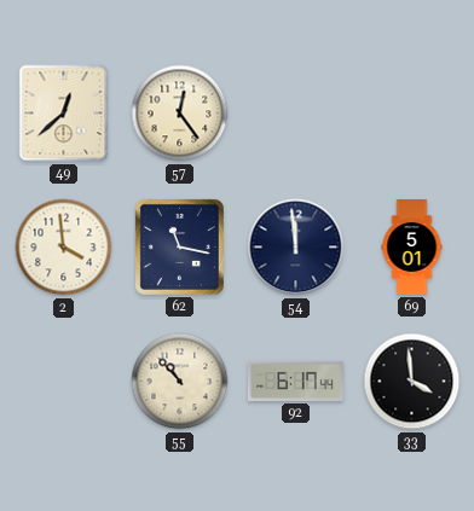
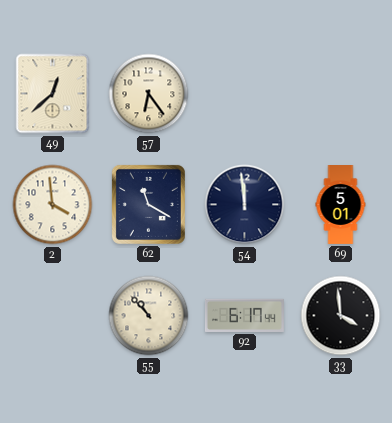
57: 12:24 -> 6:24 (149, 94)
62: 11:17 -> 11:20 (148, 204)
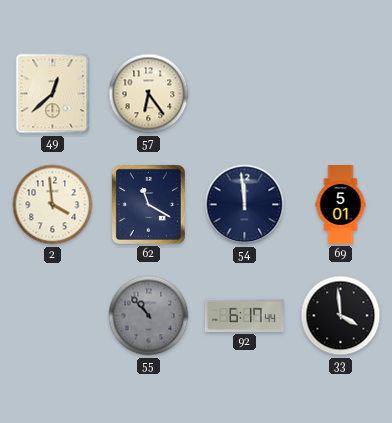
55 dial: cream -> grey (149, 316)
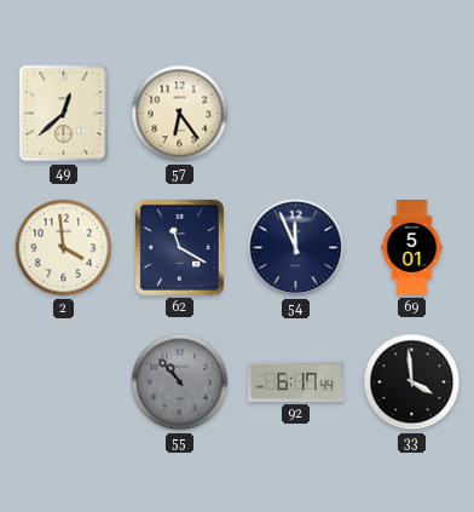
54: 11:59 -> 11:56 (296, 248)
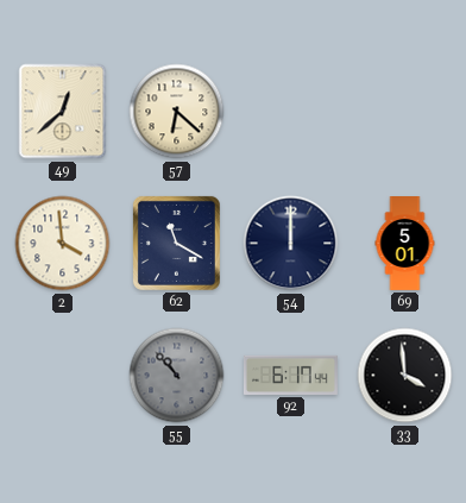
57: 6:24 -> 6:22 (177, 112)
54: 11:56 -> 12:00 (291, 244)
